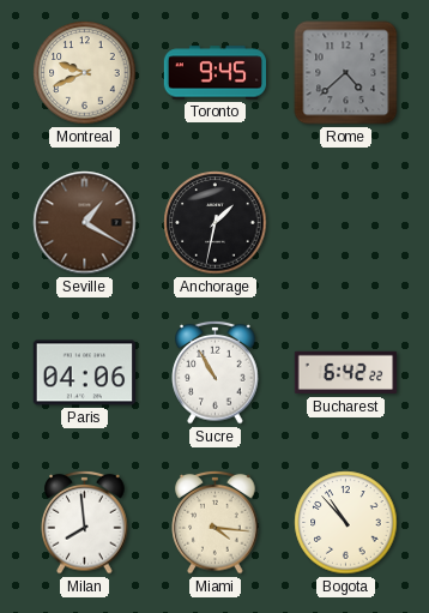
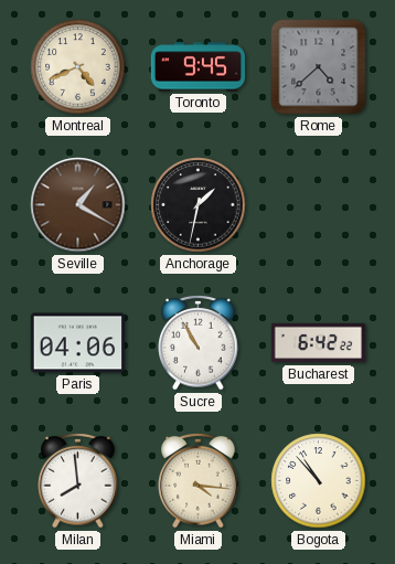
Montreal: 9:41 -> 4:41 (78, 67)
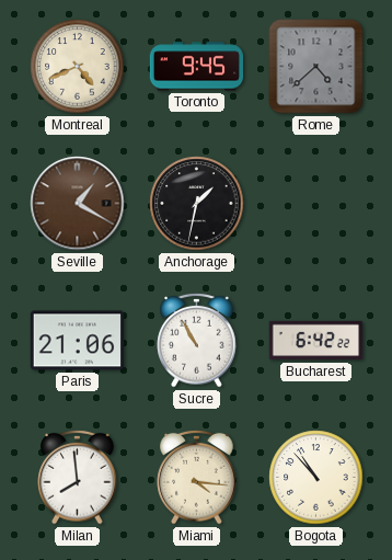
Paris: 04:06 -> 21:06 (77, 341)
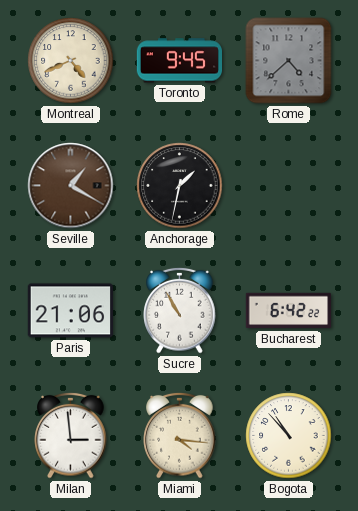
Milan: 7:59 -> 2:59 (71, 435)
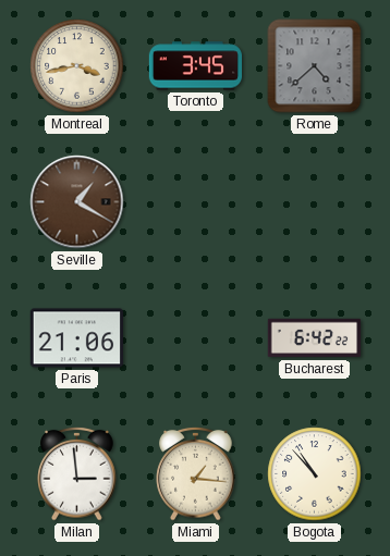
Montreal: 4:41 -> 3:43 (77, 66)
Toronto: 9:45 -> 3:45 (196, 66)
Anchorage: 1:32 -> none (180, 186)
Sucre: 10:55 -> none (180, 310)
Miami: 4:16 -> 1:16 (196, 473)
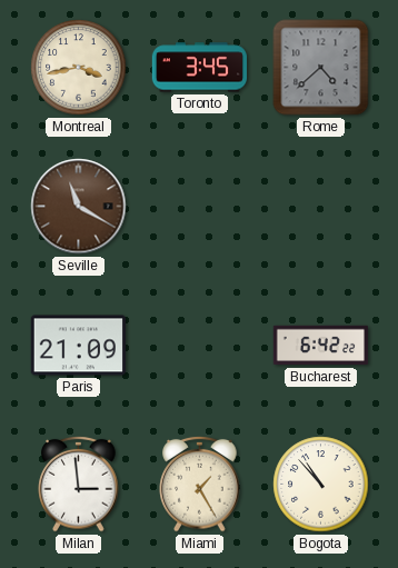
Seville: 1:20 -> 11:20 (79, 207)
Paris: 21:06 -> 21:09 (78, 346)
Miami: 1:16 -> 1:25 (200, 484)
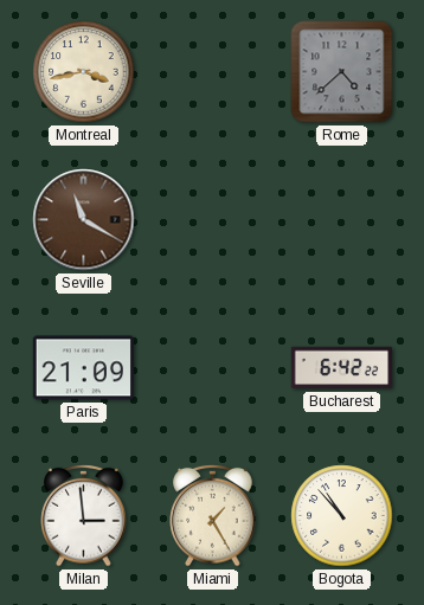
Toronto: 3:45 -> none (200, 68)
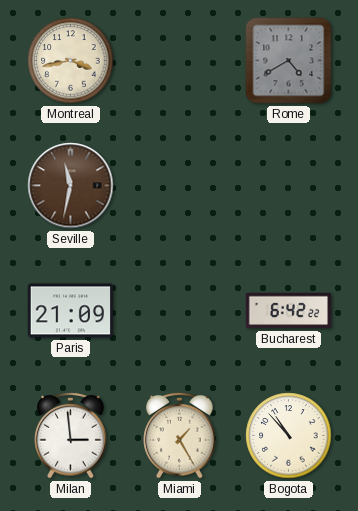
Rome: 4:38 -> 4:40 (289, 61)
Seville: 11:20 -> 11:32 (71, 186)
